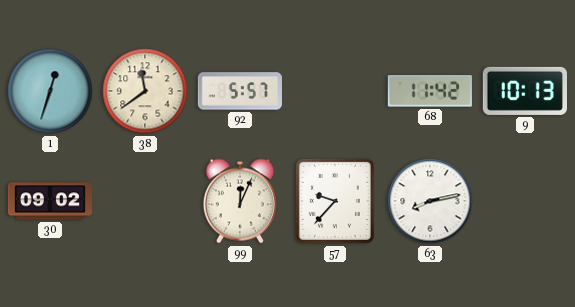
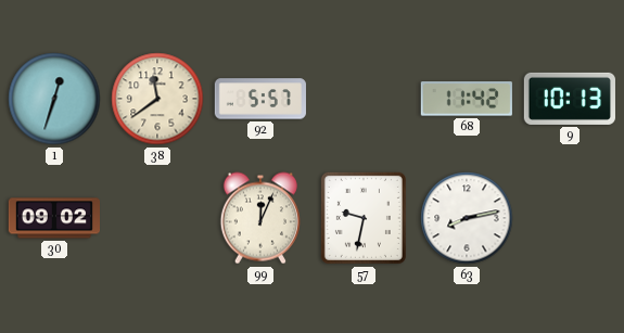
57: 9:37 -> 9:32 (364, 218)
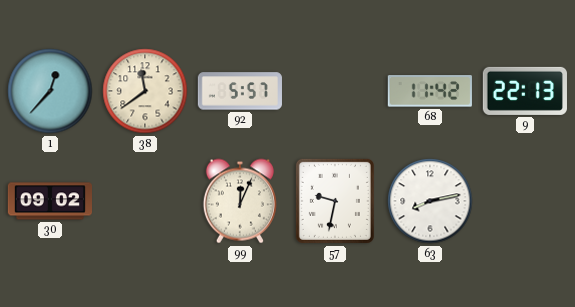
1: 12:33 -> 12:37 (50, 91)
9: 10:13 -> 22:13 (525, 91)
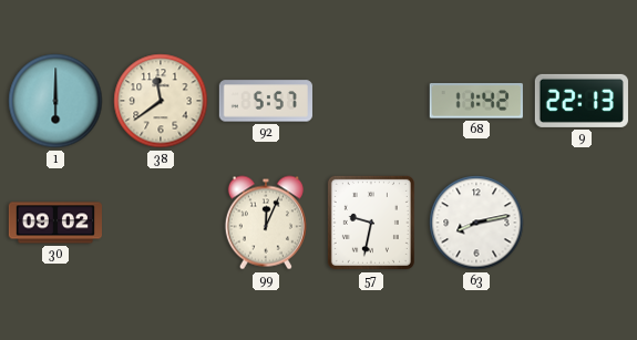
1: 12:37 -> 6:00 (55, 101)
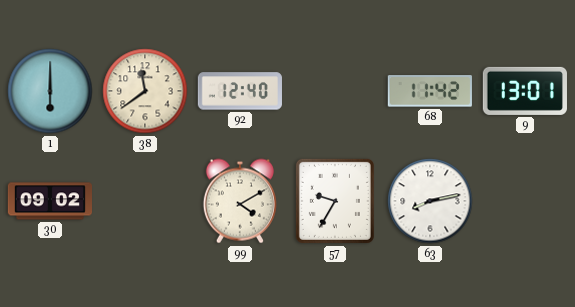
92: 5:57 -> 12:40 (240, 91)
9: 22:13 -> 13:01 (525, 91)
99: 12:04 -> 4:10 (240, 201)
57: 9:32 -> 9:35 (335, 201)
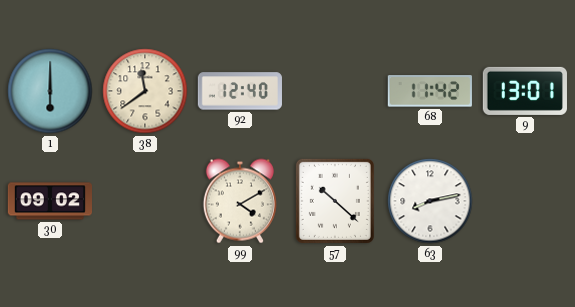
57: 9:35 -> 10:22 (335, 201)
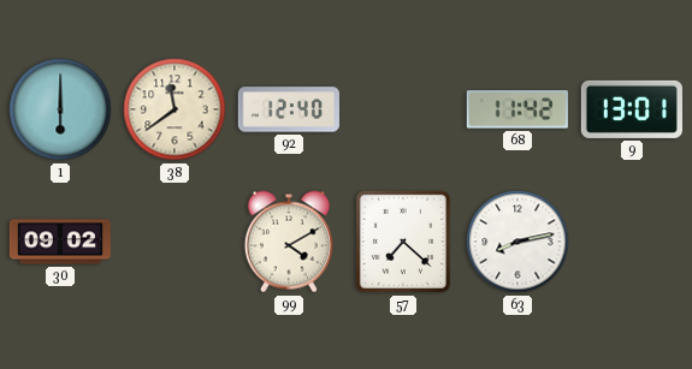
57: 10:22 -> 7:22 (403, 242)
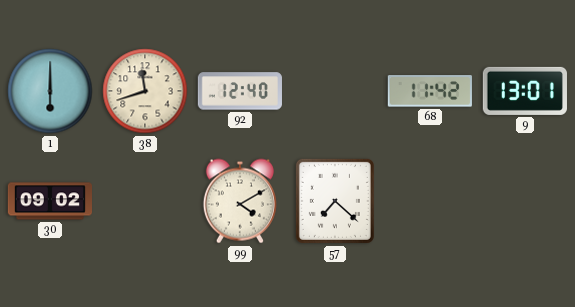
38: 11:39 -> 11:42 (145, 91)
63: 8:13 -> none (517, 242)
